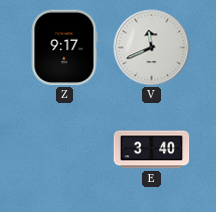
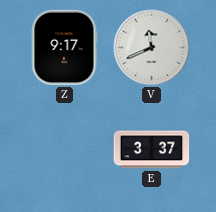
E: 3:40 -> 3:37 (152, 150)
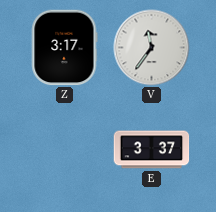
Z: 9:17 -> 3:17 (64, 48)
V: 11:41 -> 11:36 (152, 48)
